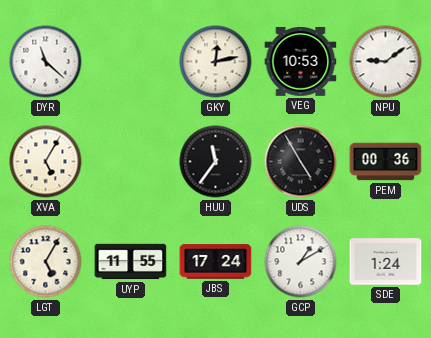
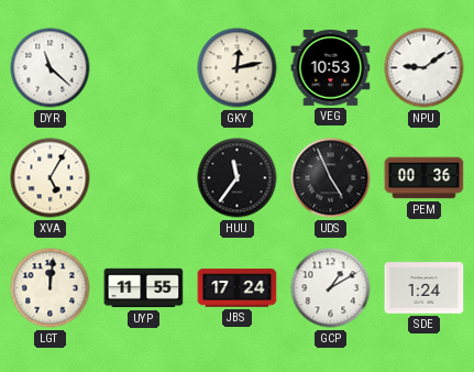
UDS: 4:55 -> 4:56 (331, 178)
LGT: 5:05 -> 12:01 (51, 288)
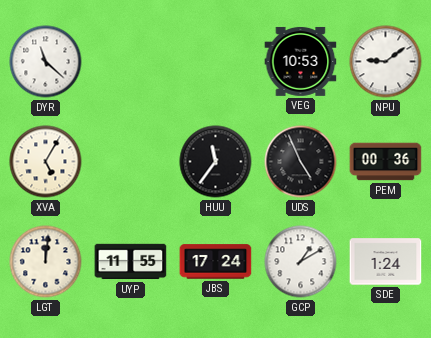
GKY: 12:13 -> none (238, 68)
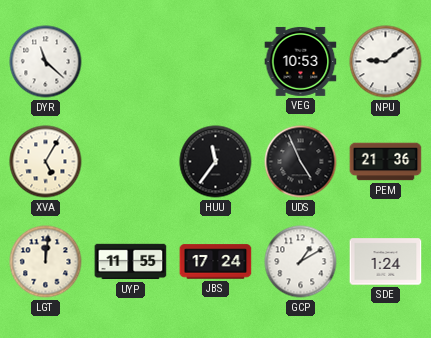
PEM: 00:36 -> 21:36 (386, 162)
